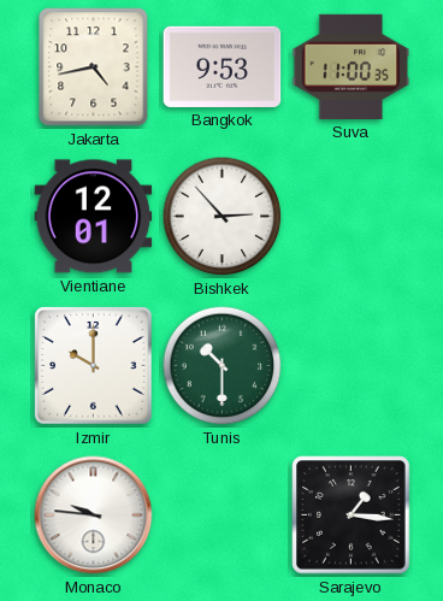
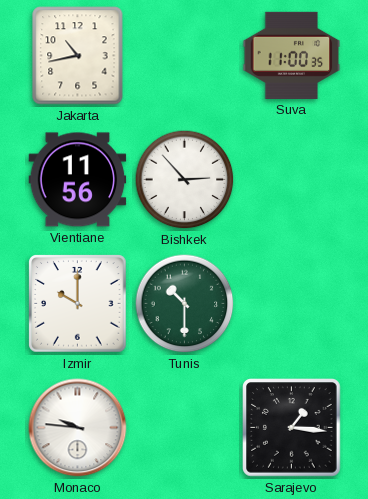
Jakarta: 4:43 -> 10:43 (78, 56)
Bangkok: 9:53 -> none (223, 66)
Vientiane: 12:01 -> 11:56 (78, 180)
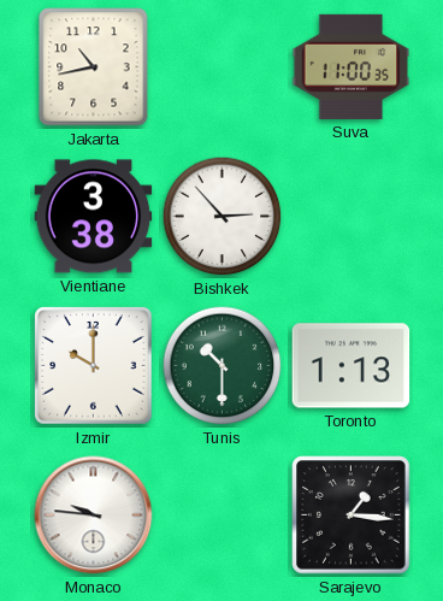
Vientiane: 11:56 -> 3:38 (94, 217)
Toronto: none -> 1:13 (352, 366)
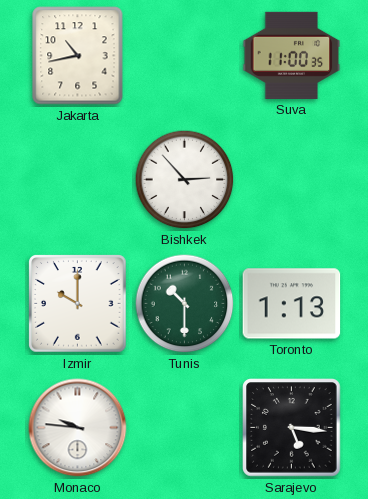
Vientiane: 3:38 -> none (94, 217)
Sarajevo: 1:16 -> 5:16 (292, 428)
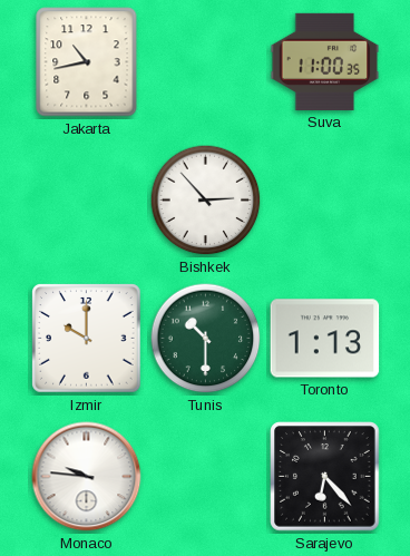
Sarajevo: 5:16 -> 6:23 (325, 477)
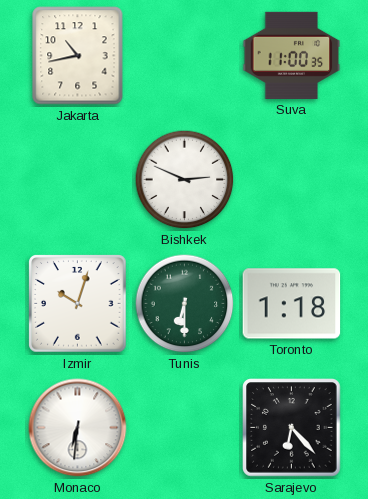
Bishkek: 2:53 -> 2:49 (185, 180)
Izmir: 10:00 -> 10:03 (78, 304)
Tunis: 10:30 -> 6:30 (185, 304)
Toronto: 1:13 -> 1:18 (292, 304)
Monaco: 9:46 -> 6:31 (78, 428)
